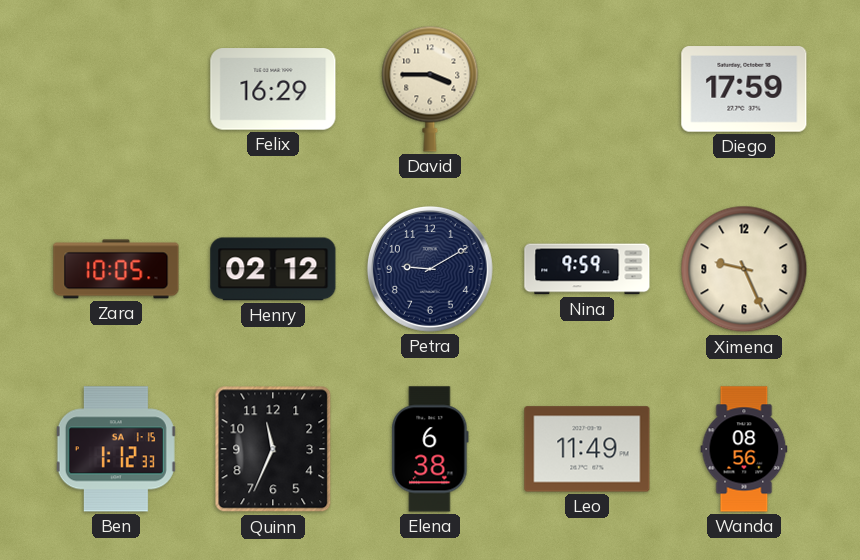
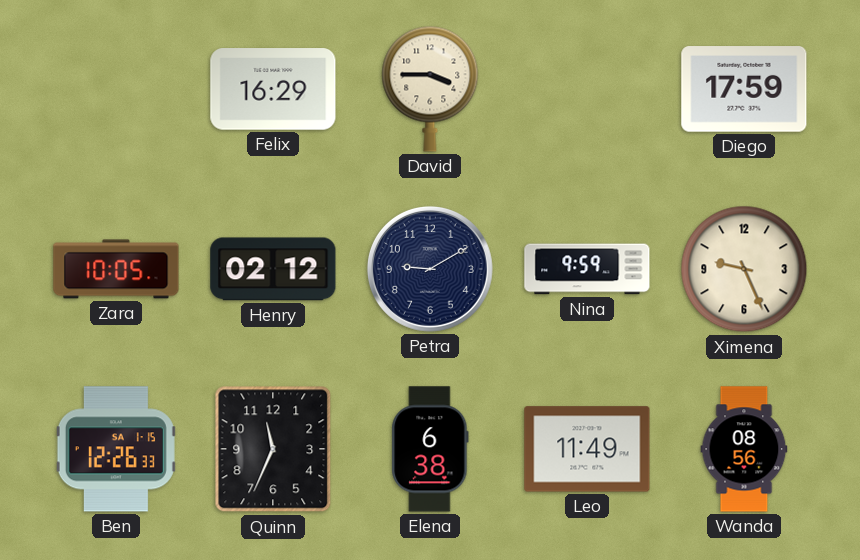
Ben: 1:12 -> 12:26 (116, 449)
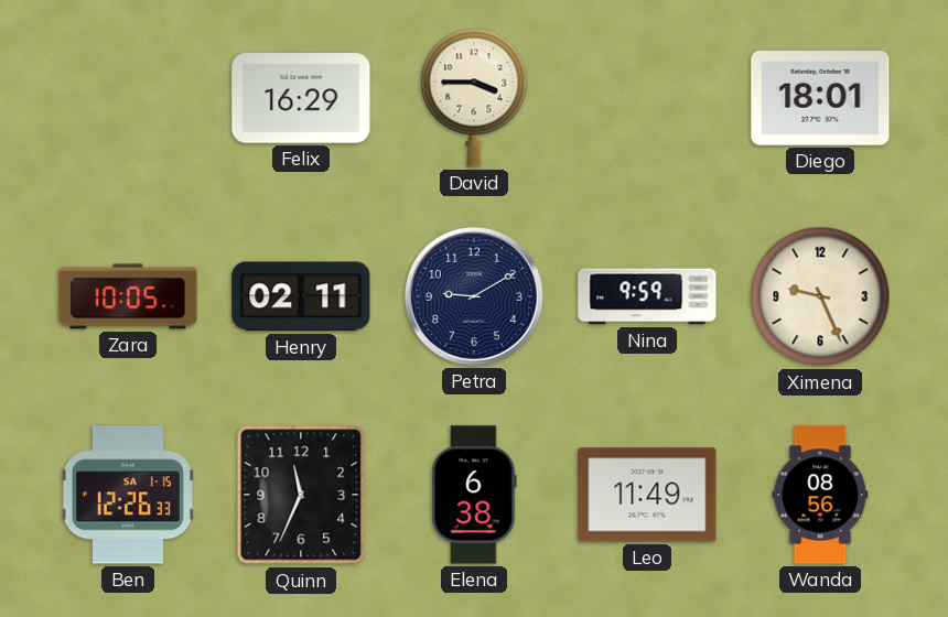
Diego: 17:59 -> 18:01 (820, 98)
Henry: 02:12 -> 02:11 (301, 296)
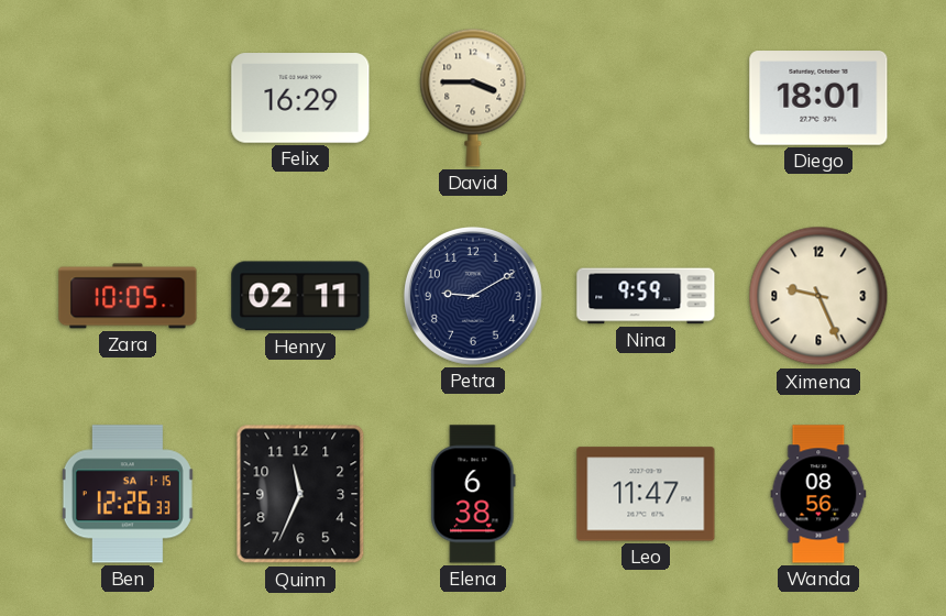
Leo: 11:49 -> 11:47 (646, 494)
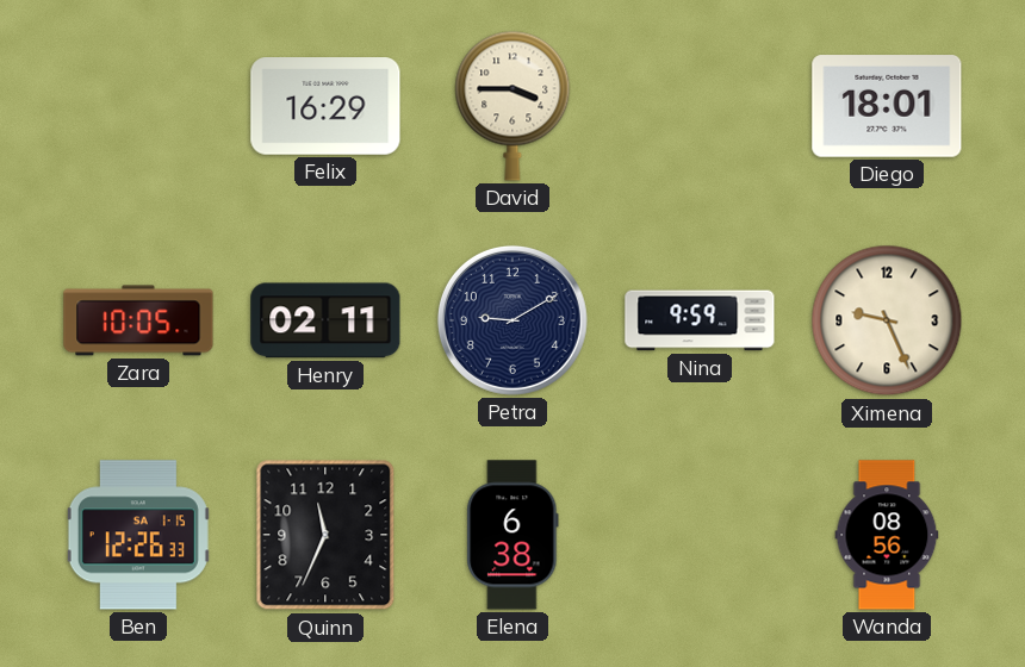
Leo: 11:47 -> none (646, 494)
